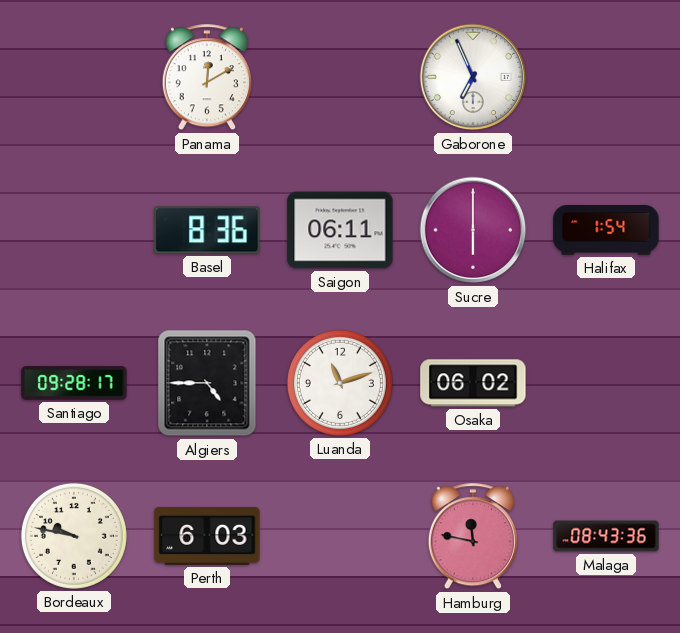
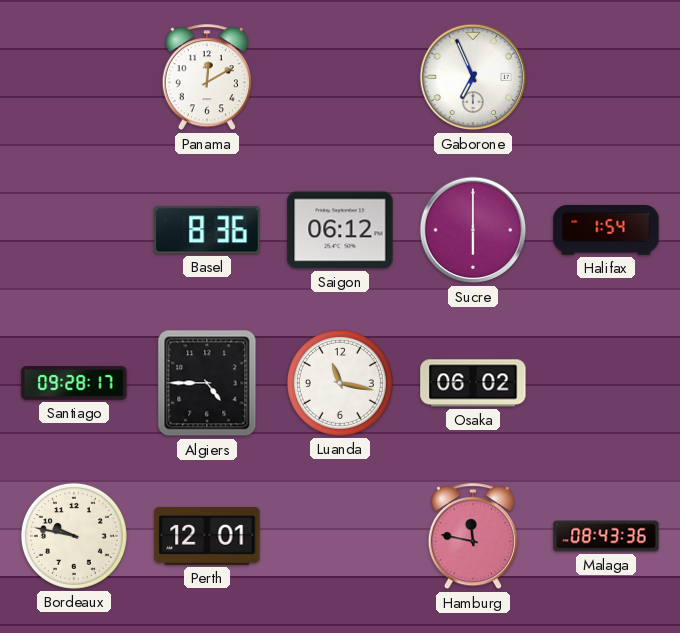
Saigon: 06:11 -> 06:12 (340, 230)
Luanda: 11:12 -> 11:17 (340, 383)
Perth: 6:03 -> 12:01 (207, 536)
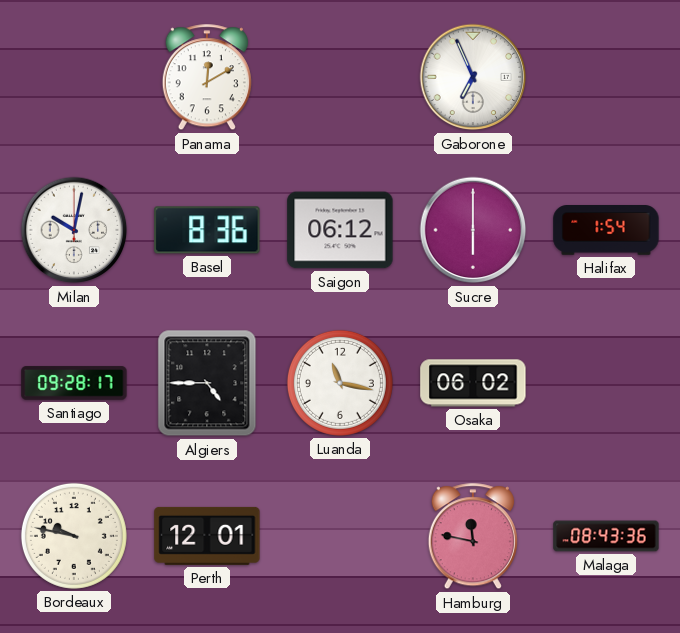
Milan: none -> 10:02 (74, 230)
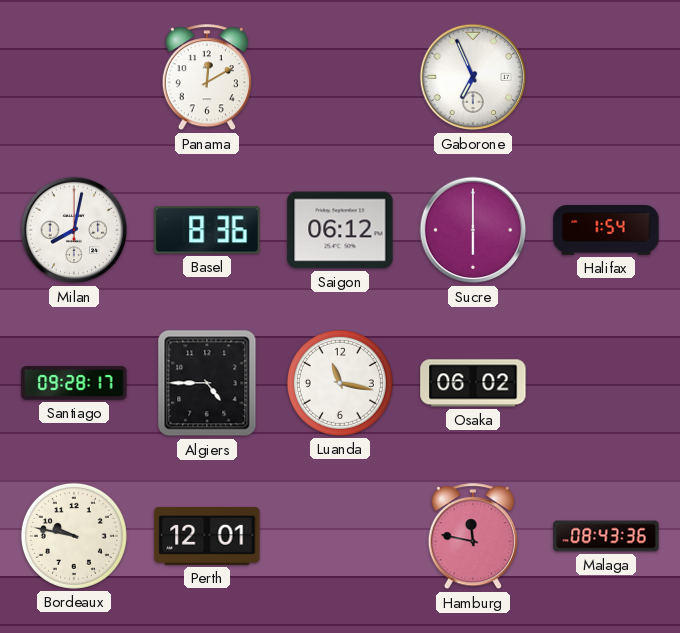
Milan: 10:02 -> 8:02 (74, 230)
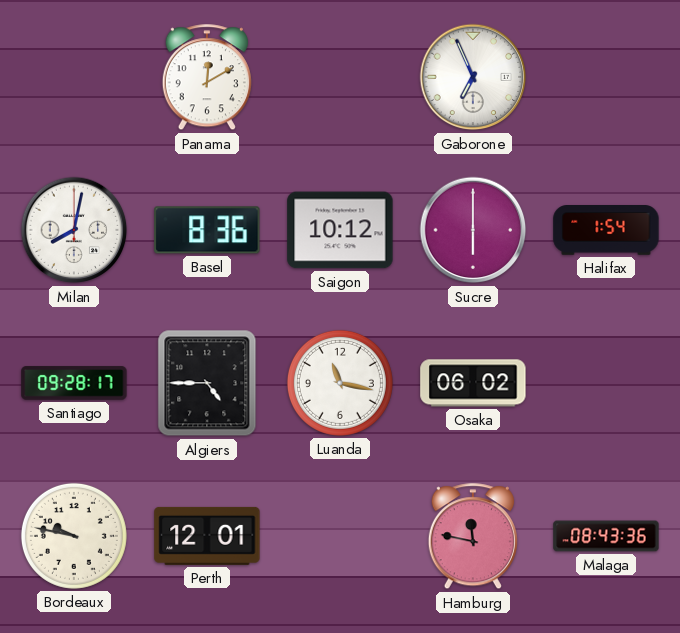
Saigon: 06:12 -> 10:12 (340, 230)
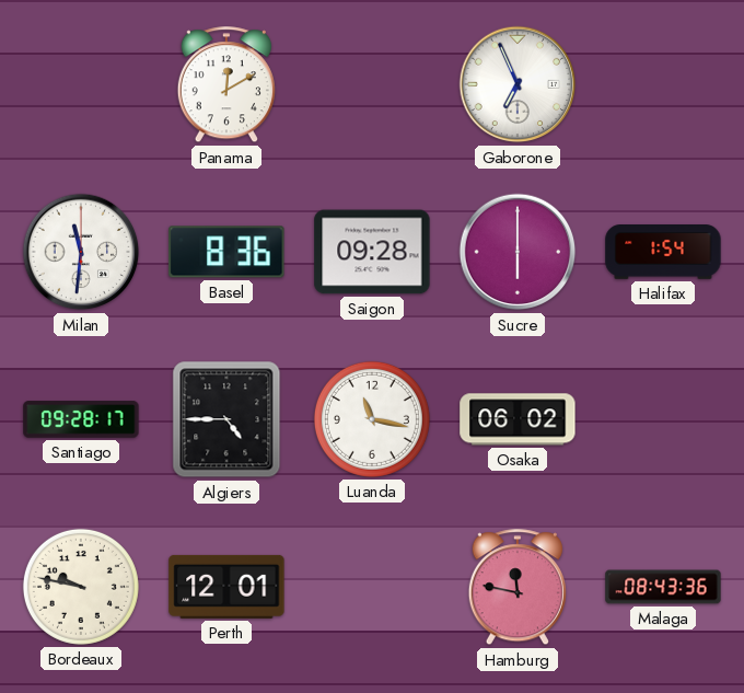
Milan: 8:02 -> 11:31 (81, 252)
Saigon: 10:12 -> 09:28 (372, 252)
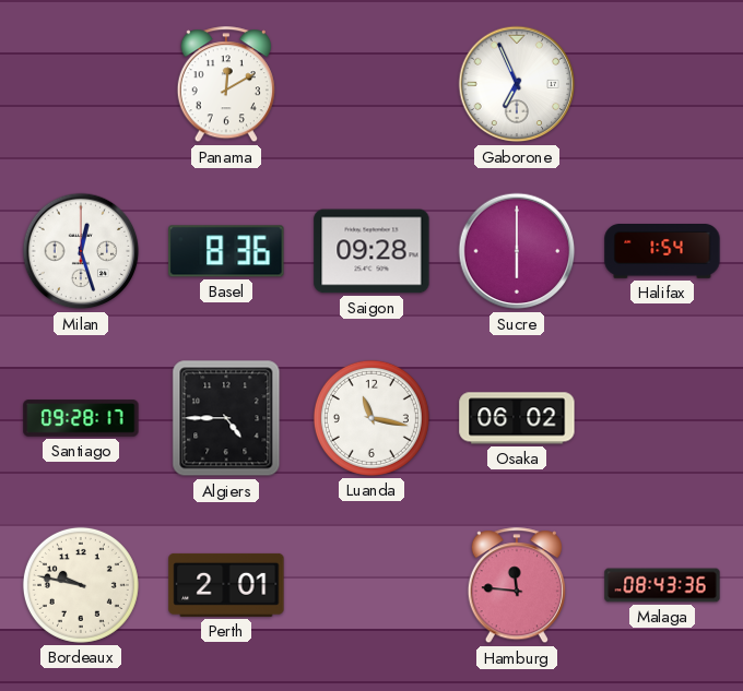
Milan: 11:31 -> 12:27 (81, 251)
Perth: 12:01 -> 2:01 (226, 585)
Hamburg: 11:47 -> 11:46 (517, 586)
